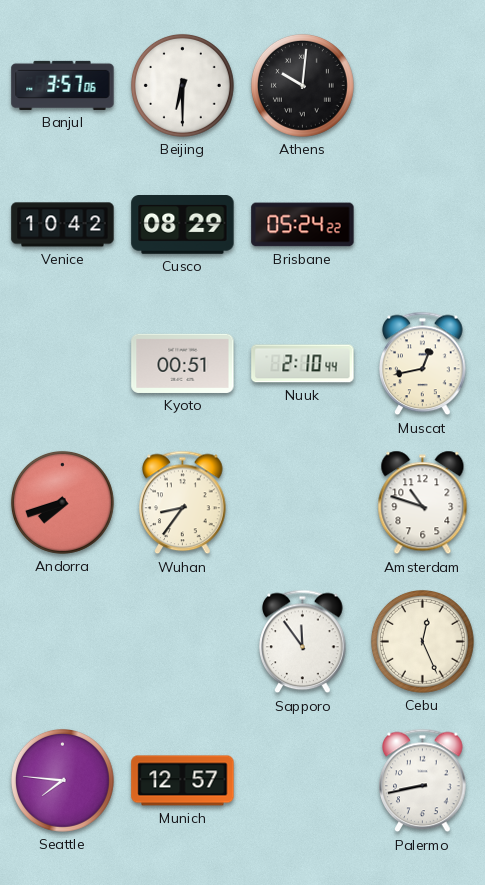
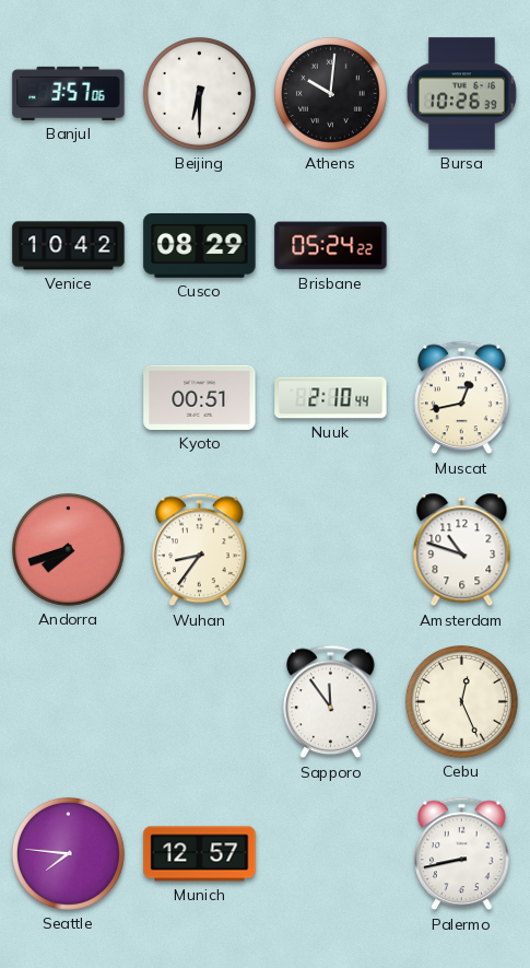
Bursa: none -> 10:26 (461, 94)
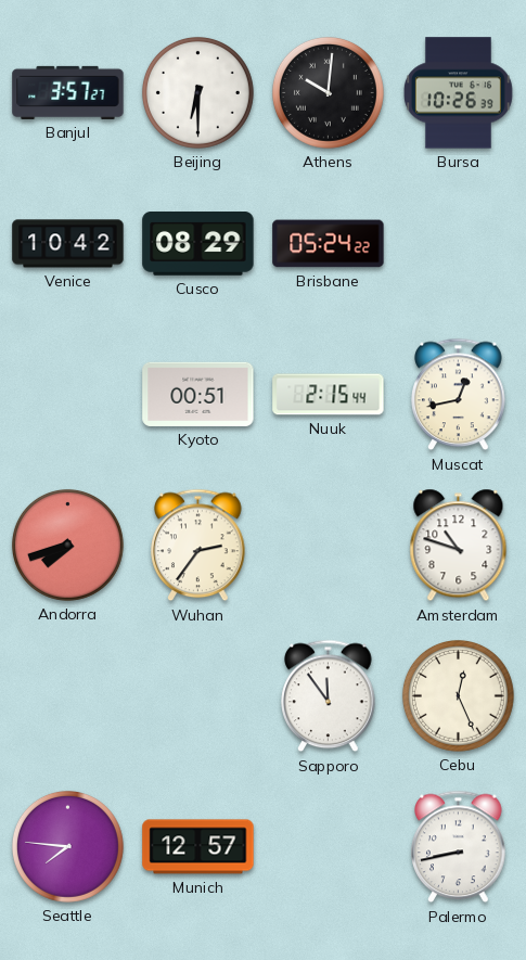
Banjul: 3:57:06 -> 3:57:27 (68, 92)
Nuuk: 2:10 -> 2:15 (329, 395)
Wuhan: 8:36 -> 2:36 (198, 546)
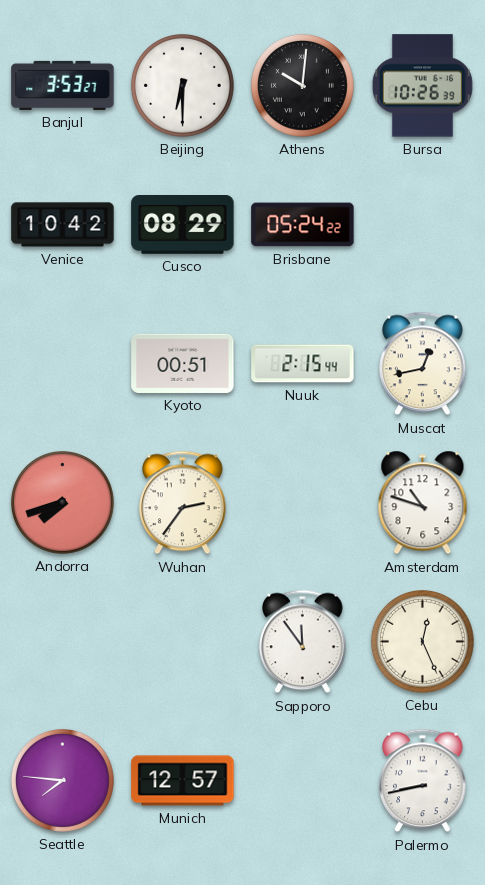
Banjul: 3:57 -> 3:53 (63, 85)
